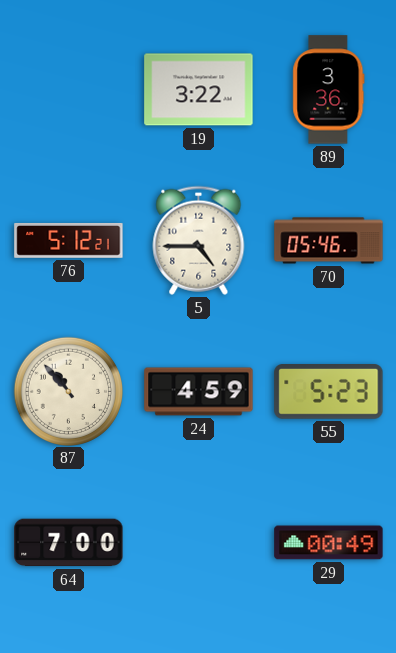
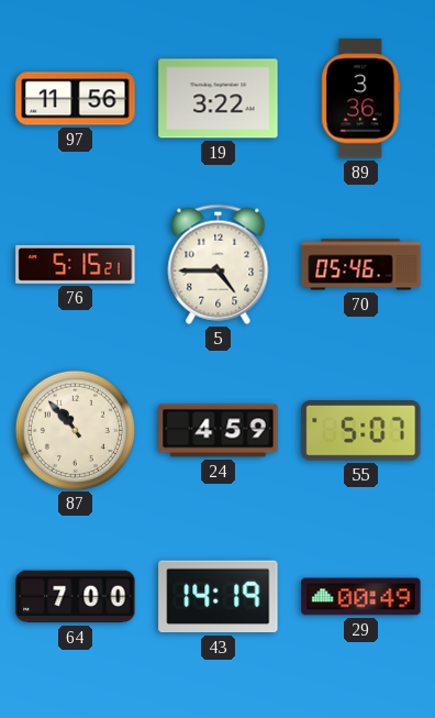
97: none -> 11:56 (76, 99)
76: 5:12 -> 5:15 (76, 265)
55: 5:23 -> 5:07 (361, 431)
43: none -> 14:19 (219, 597)
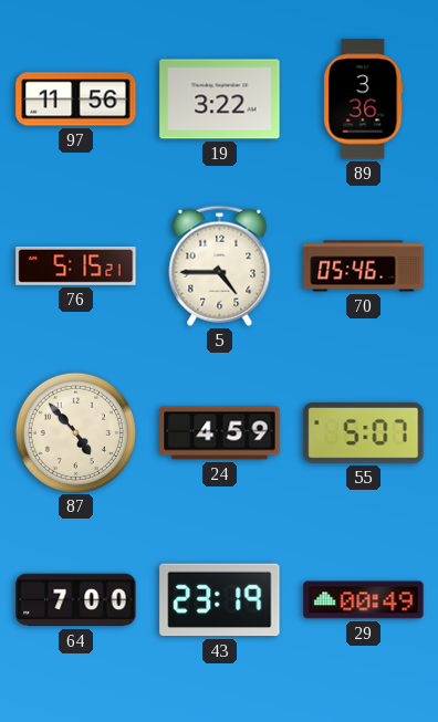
87: 10:53 -> 4:53 (75, 432)
43: 14:19 -> 23:19 (220, 600)
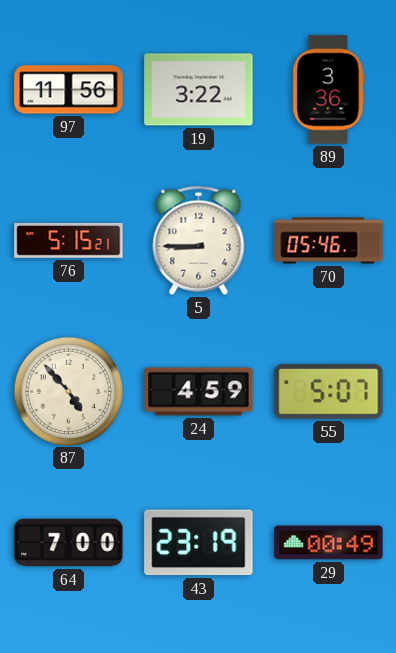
5: 4:45 -> 8:45 (199, 240)
